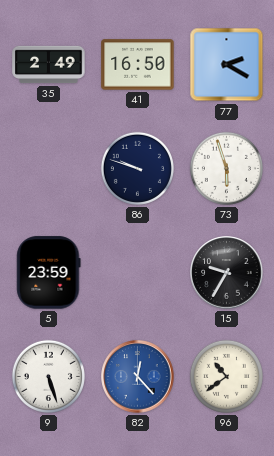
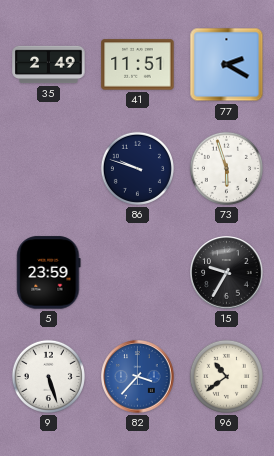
41: 16:50 -> 11:51 (138, 65)
82: 12:23 -> 3:37 (138, 377)
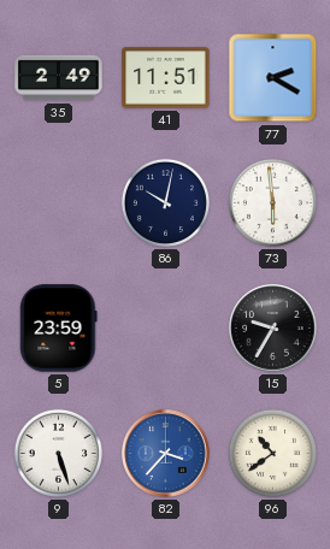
86: 9:48 -> 10:02 (165, 202)
73: 5:57 -> 5:59 (272, 202)
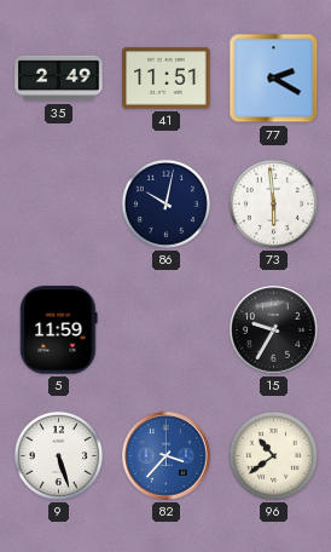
5: 23:59 -> 11:59 (59, 330)
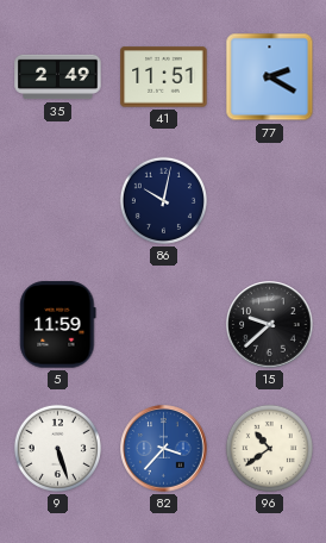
73: 5:59 -> none (273, 203)
15: 9:35 -> 9:38 (270, 325)
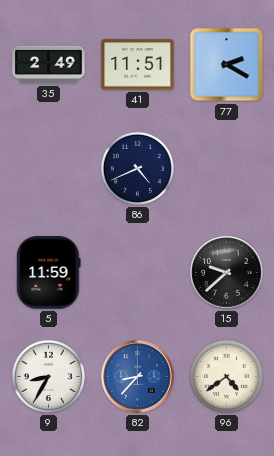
86: 10:02 -> 4:41 (137, 168)
9: 5:27 -> 8:35 (48, 376)
82: 3:37 -> 8:37 (138, 377)
96: 10:39 -> 4:39 (226, 376)
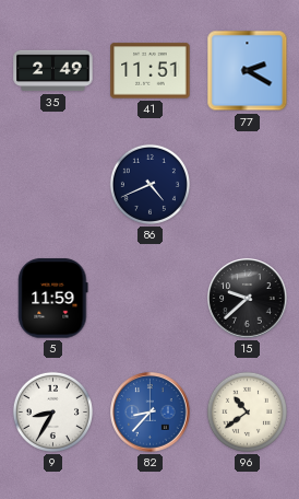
96: 4:39 -> 10:39 (247, 411)
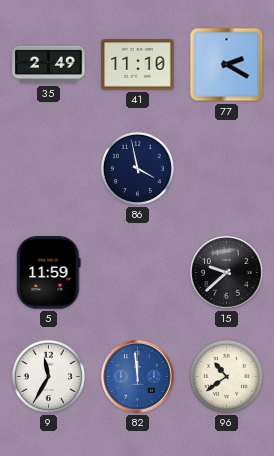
41: 11:51 -> 11:10 (138, 65)
86: 4:41 -> 3:58 (137, 168)
9: 8:35 -> 11:35 (48, 376)
82: 8:37 -> 11:59 (138, 377)
